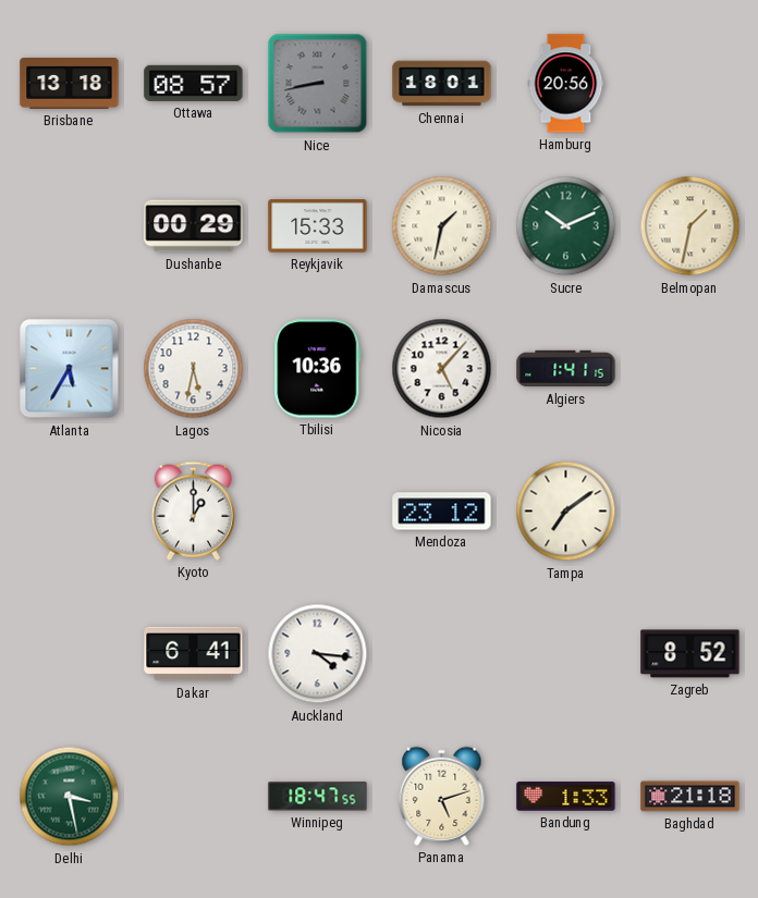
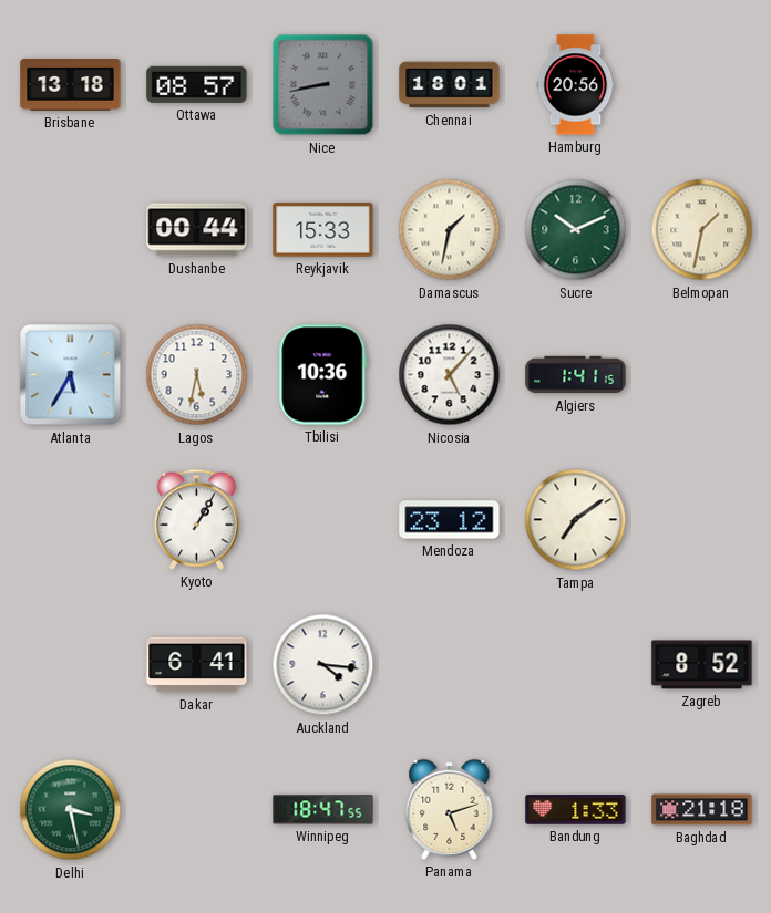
Dushanbe: 00:29 -> 00:44 (197, 230)
Kyoto: 1:00 -> 1:05 (196, 519)
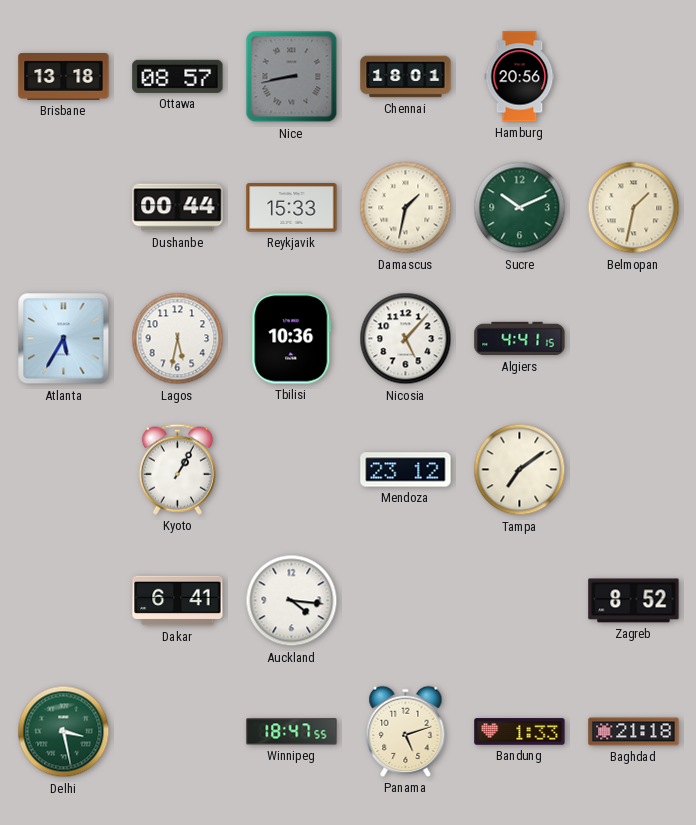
Algiers: 1:41 -> 4:41 (520, 339)
